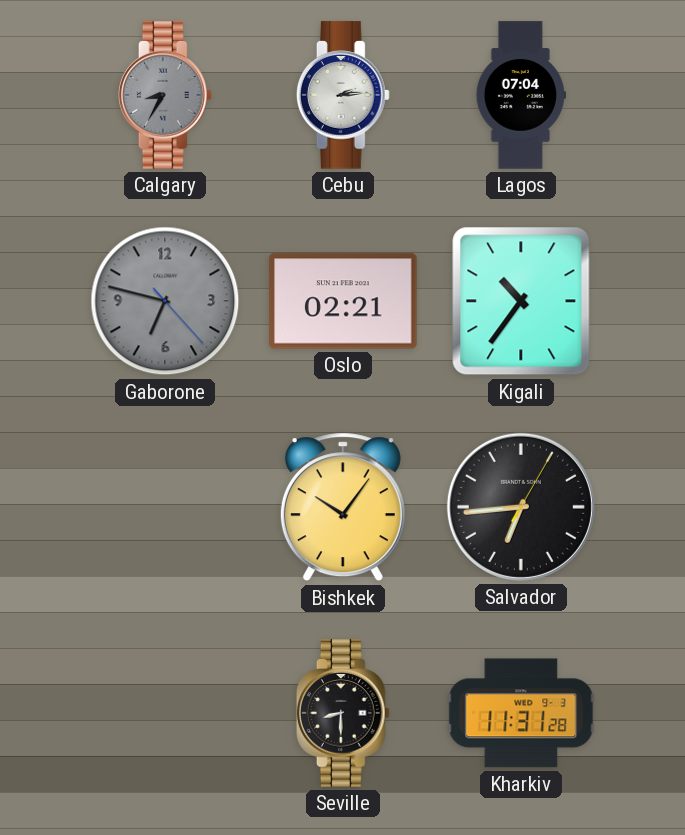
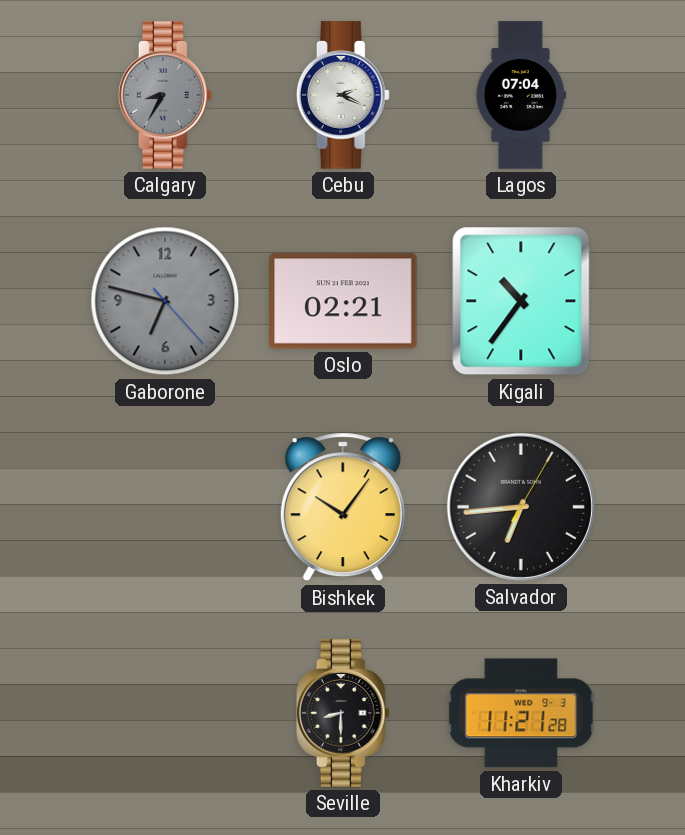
Cebu: 2:14 -> 2:19 (343, 95)
Kharkiv: 11:31 -> 11:21 (521, 713)
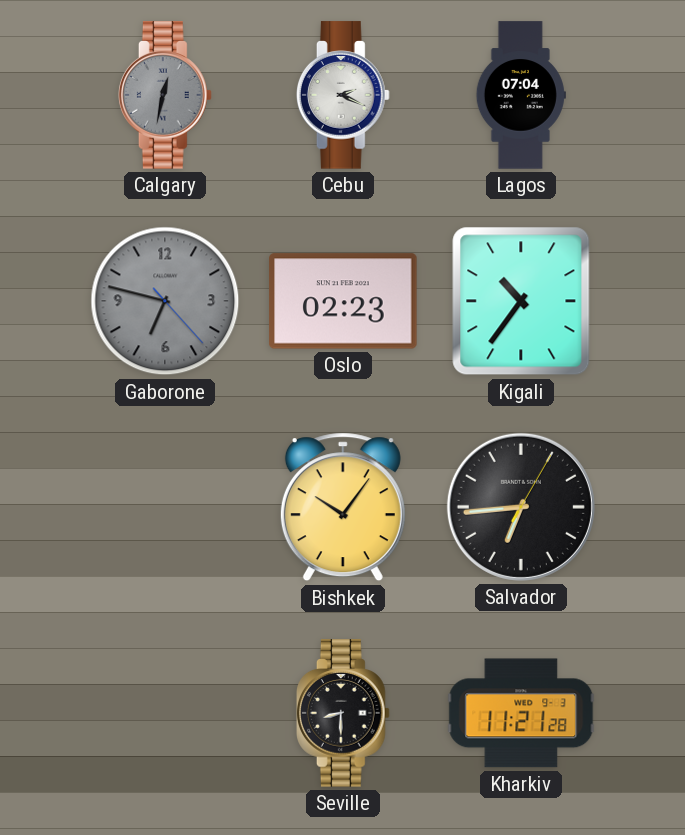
Calgary: 8:35 -> 12:32 (165, 95)
Oslo: 02:21 -> 02:23 (343, 301)
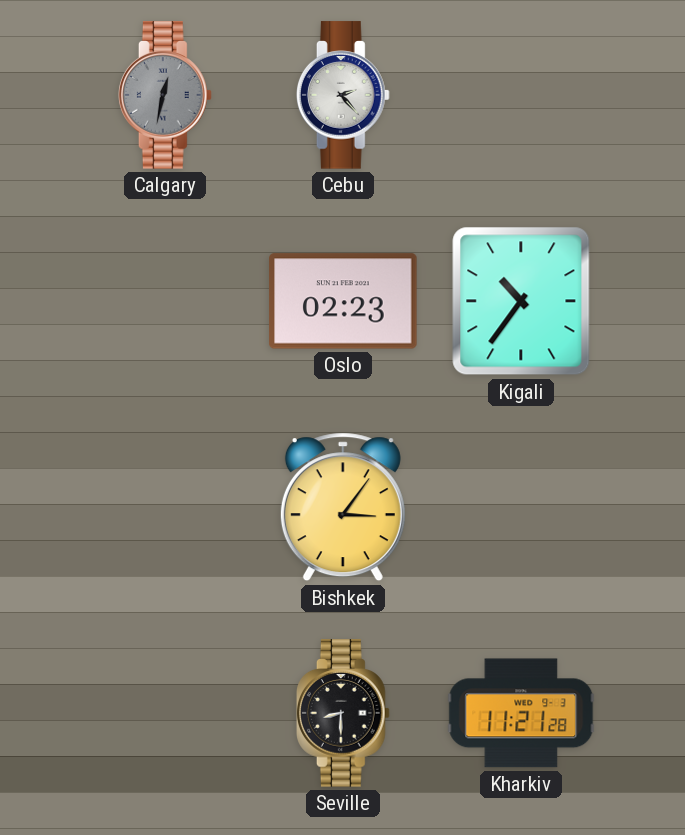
Cebu: 2:19 -> 2:23 (343, 95)
Lagos: 07:04 -> none (521, 95)
Gaborone: 6:47 -> none (165, 301)
Bishkek: 10:06 -> 3:06 (343, 507)
Salvador: 6:44 -> none (521, 507)
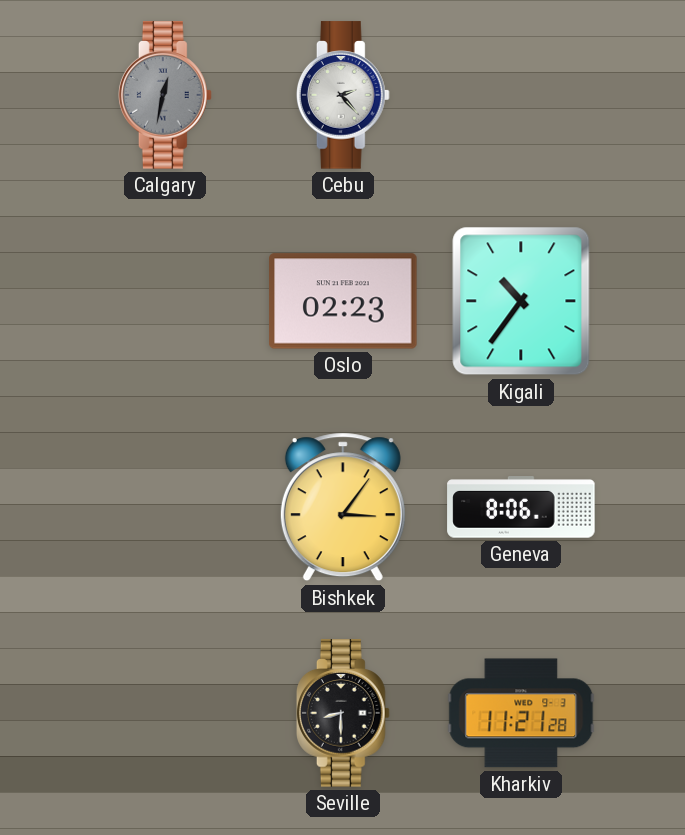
Geneva: none -> 8:06 (521, 507)
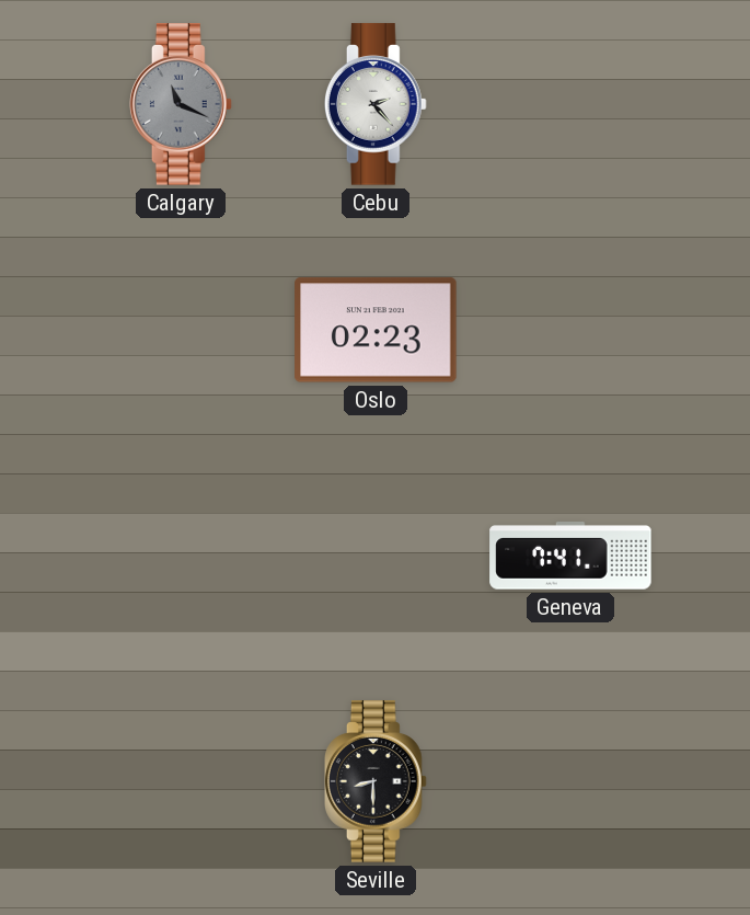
Calgary: 12:32 -> 11:19 (181, 104)
Kigali: 10:36 -> none (521, 301)
Bishkek: 3:06 -> none (343, 507)
Geneva: 8:06 -> 7:41 (570, 556)
Kharkiv: 11:21 -> none (521, 713)
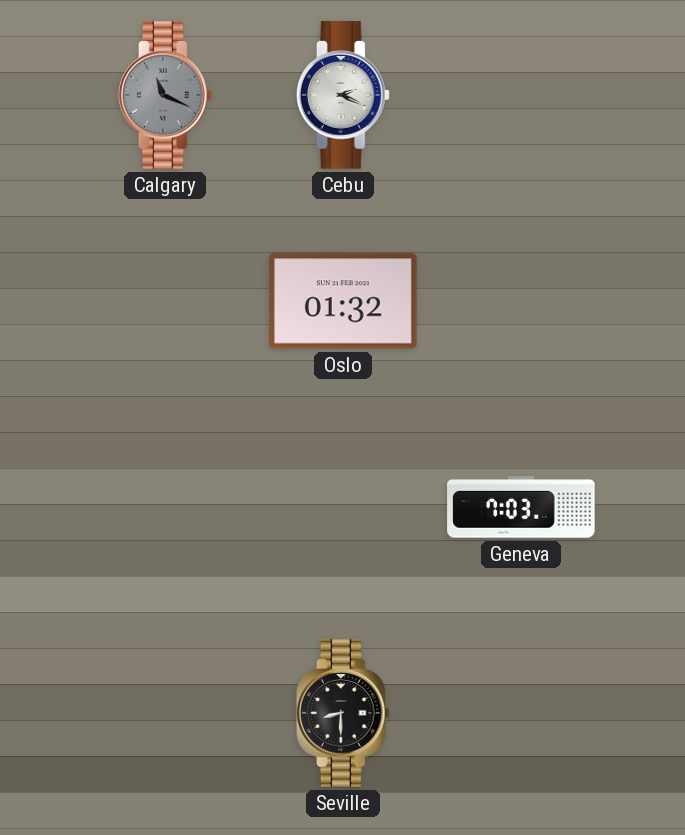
Cebu: 2:23 -> 2:19 (343, 95)
Oslo: 02:23 -> 01:32 (343, 301)
Geneva: 7:41 -> 7:03 (521, 507)
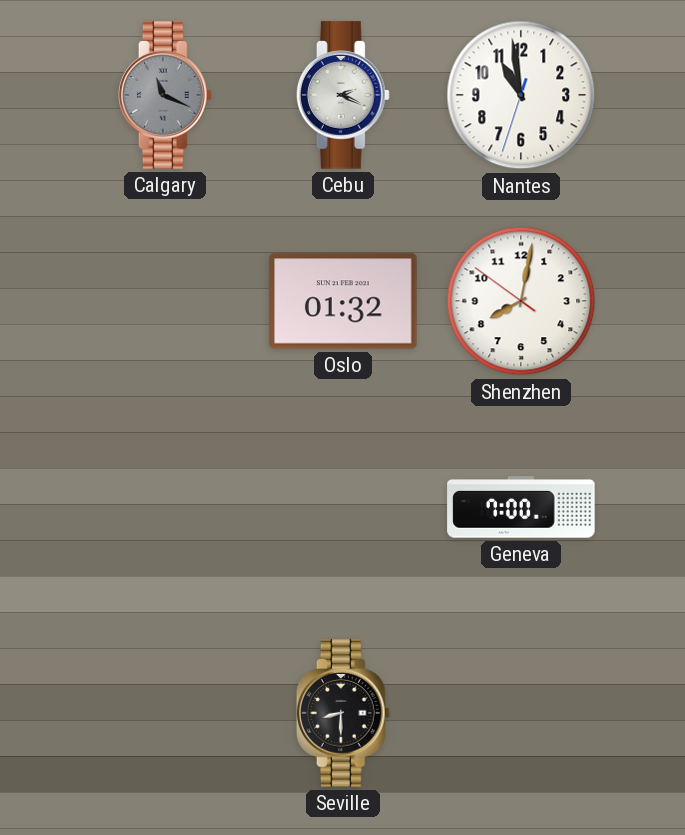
Nantes: none -> 10:58 (521, 95)
Shenzhen: none -> 8:01 (521, 301)
Geneva: 7:03 -> 7:00 (521, 507)
